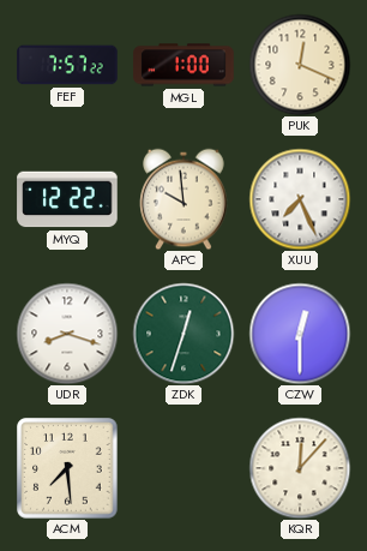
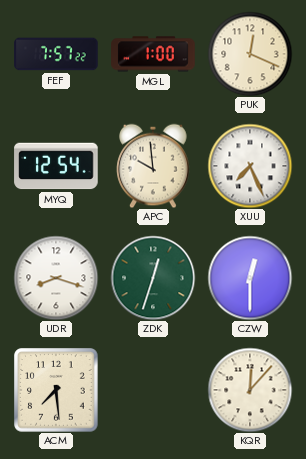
MYQ: 12:22 -> 12:54 (56, 166)
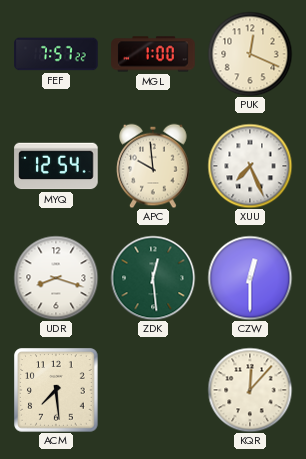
ZDK: 12:33 -> 12:29 (153, 278)
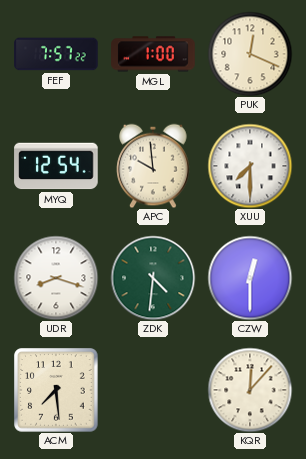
XUU: 7:26 -> 7:30 (250, 166)
ZDK: 12:29 -> 4:31 (153, 278)
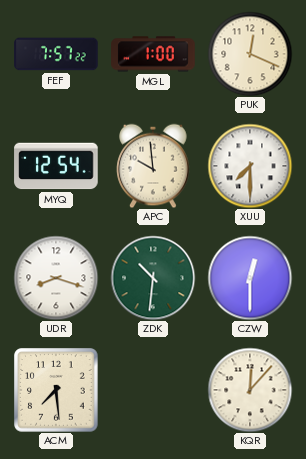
ZDK: 4:31 -> 10:31 (153, 278)
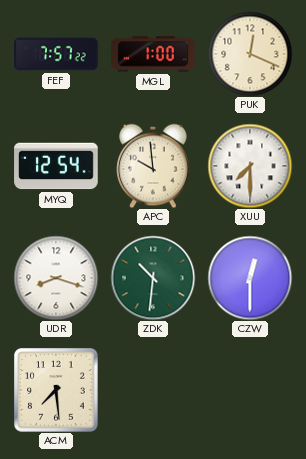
KQR: 12:07 -> none (250, 390)
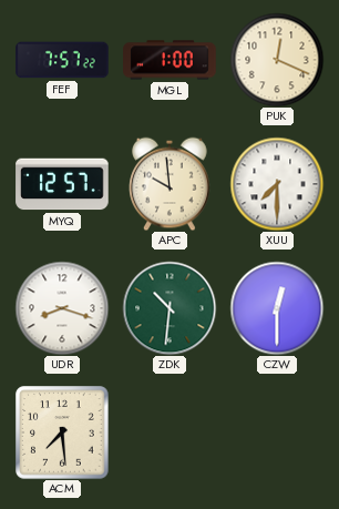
MYQ: 12:54 -> 12:57 (62, 184)
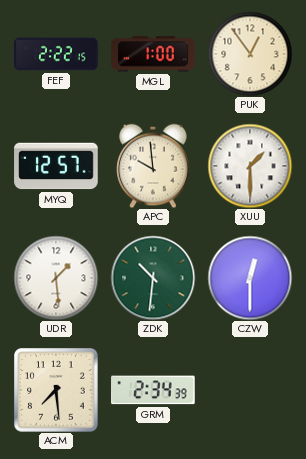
FEF: 7:57 -> 2:22 (56, 54)
PUK: 12:19 -> 12:54 (250, 54)
XUU: 7:30 -> 1:30 (250, 166)
UDR: 8:18 -> 1:29 (56, 278)
GRM: none -> 2:34 (154, 390)
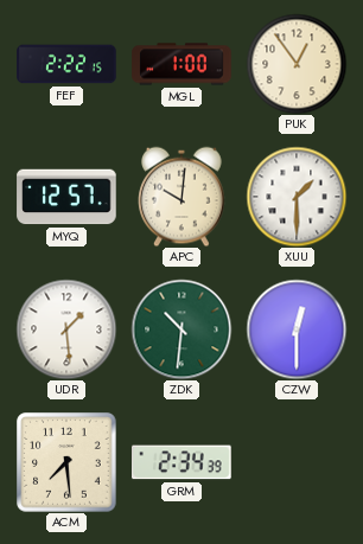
APC: 9:59 -> 10:01 (181, 197)
